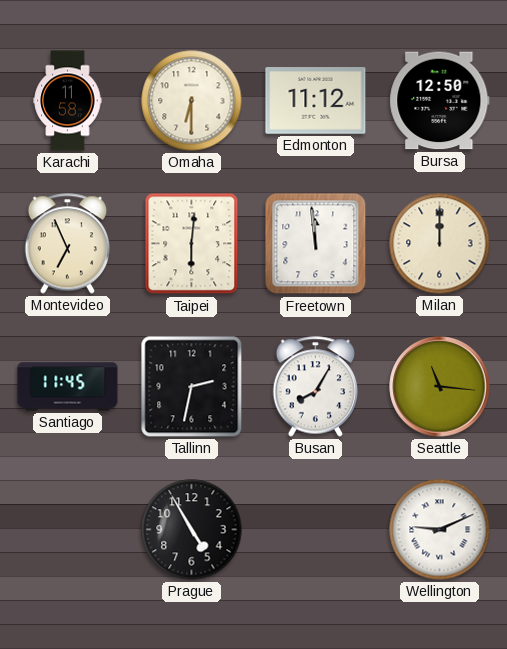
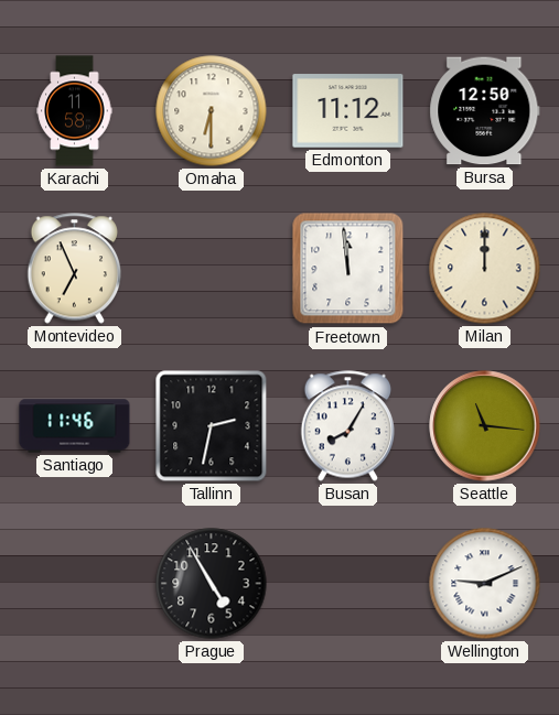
Taipei: 6:01 -> none (192, 244)
Santiago: 11:45 -> 11:46 (75, 426)
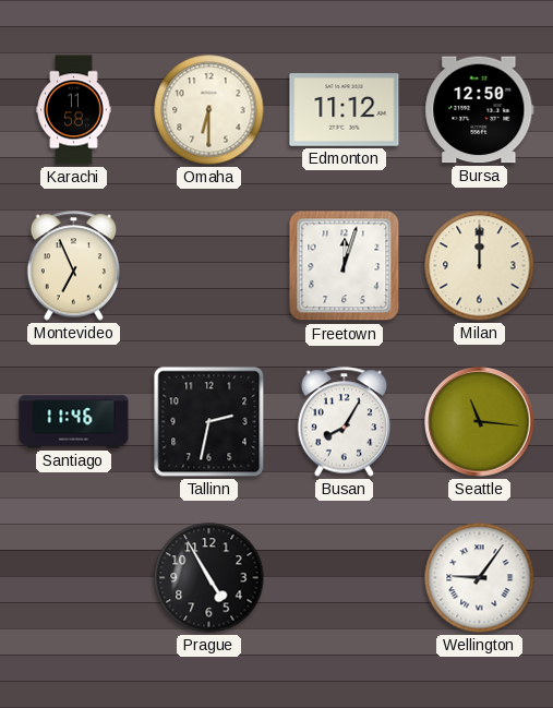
Freetown: 11:59 -> 12:03 (345, 266)
Wellington: 9:11 -> 9:06 (480, 578)
